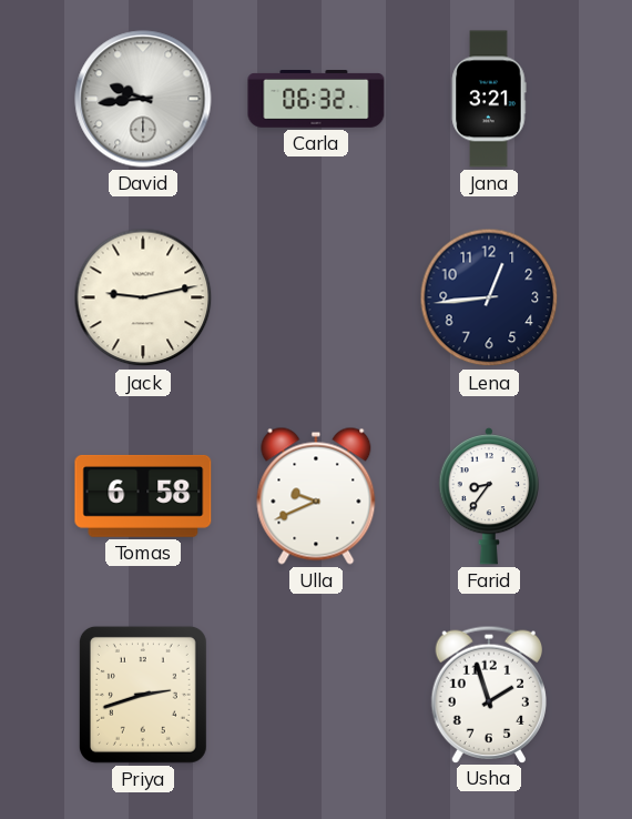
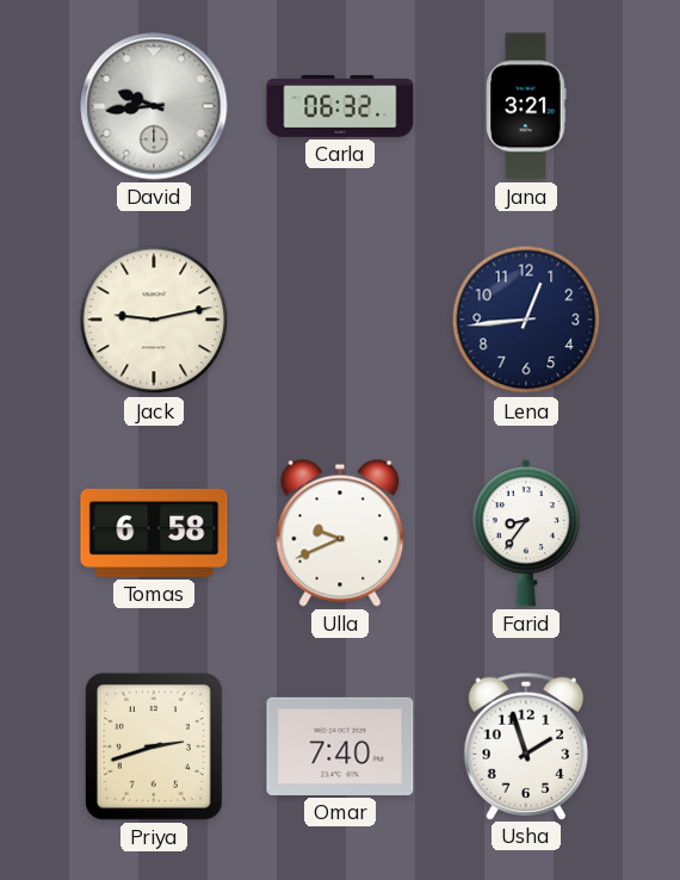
Omar: none -> 7:40 (340, 746)
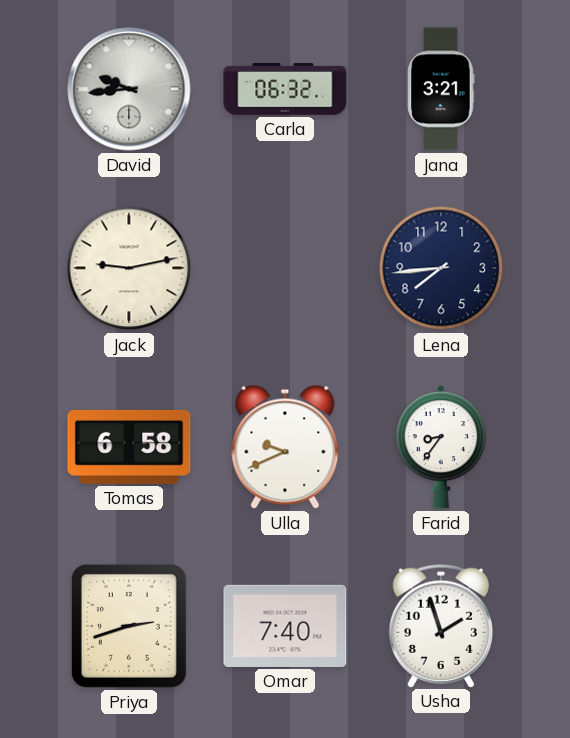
Lena: 12:44 -> 7:44 (441, 268)
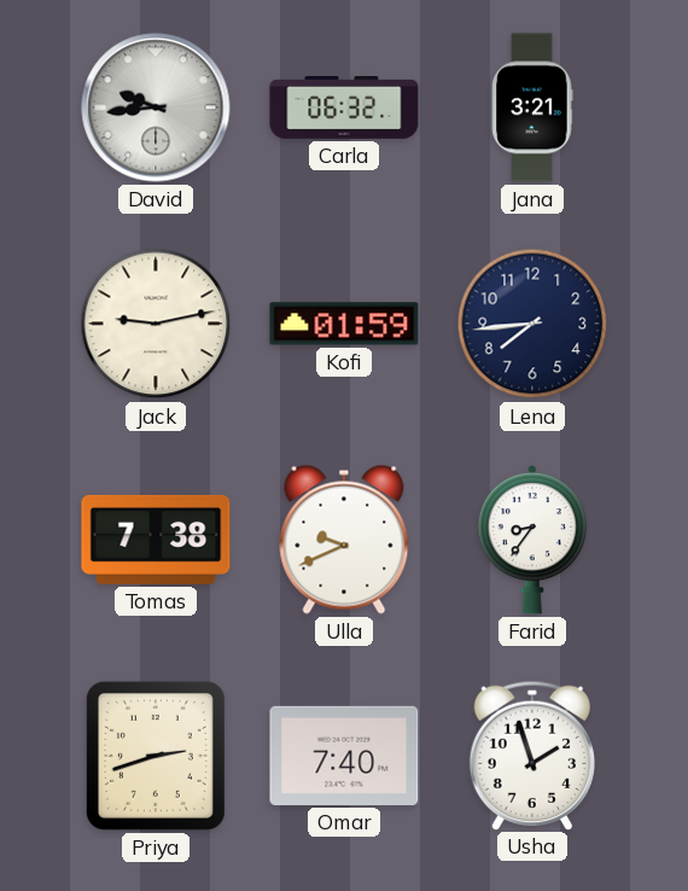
Kofi: none -> 01:59 (344, 324)
Tomas: 6:58 -> 7:38 (156, 540)
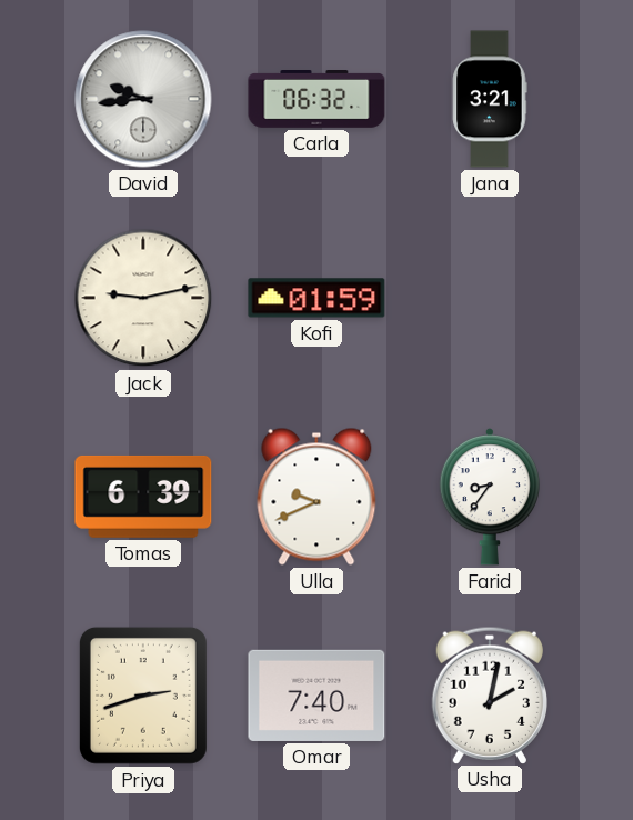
Lena: 7:44 -> none (532, 324)
Tomas: 7:38 -> 6:39 (143, 497)
Usha: 1:57 -> 2:02 (489, 694)
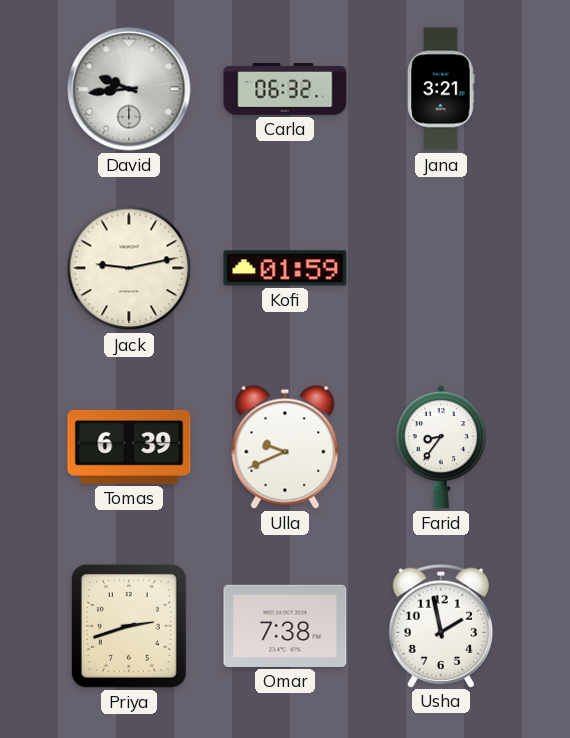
Omar: 7:40 -> 7:38 (285, 626)
Usha: 2:02 -> 1:58 (440, 625)
